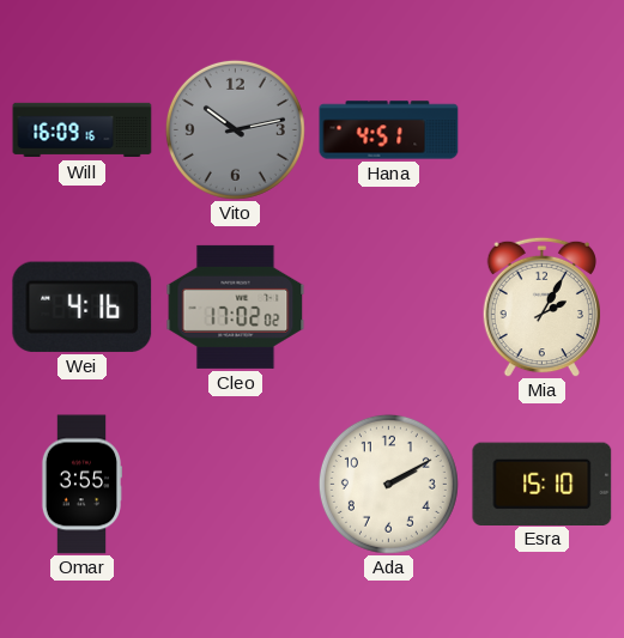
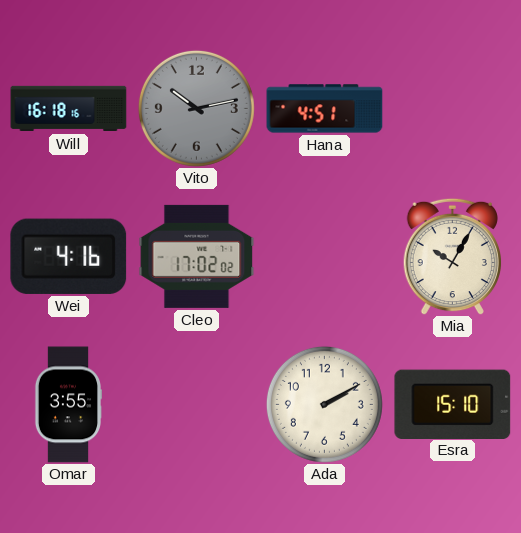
Will: 16:09 -> 16:18 (69, 109)
Mia: 2:05 -> 10:05 (452, 256)
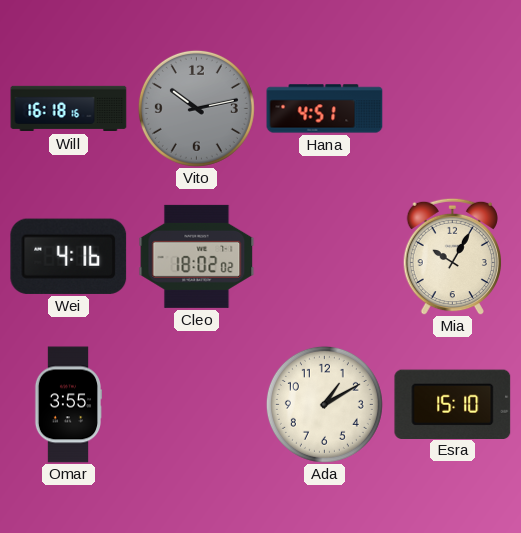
Cleo: 17:02 -> 18:02 (197, 256)
Ada: 2:10 -> 1:10 (324, 404)
